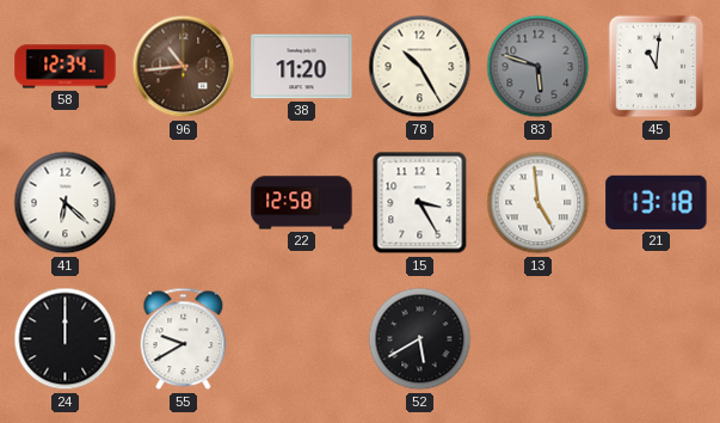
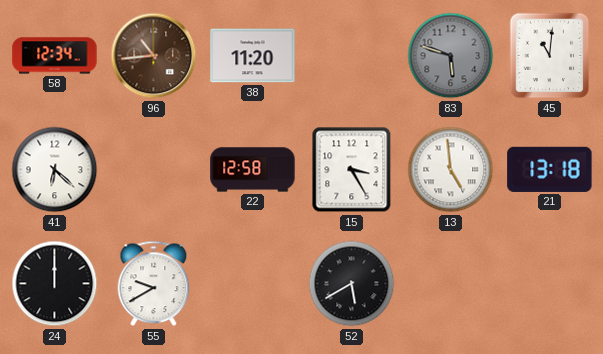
78: 10:25 -> none (420, 67)
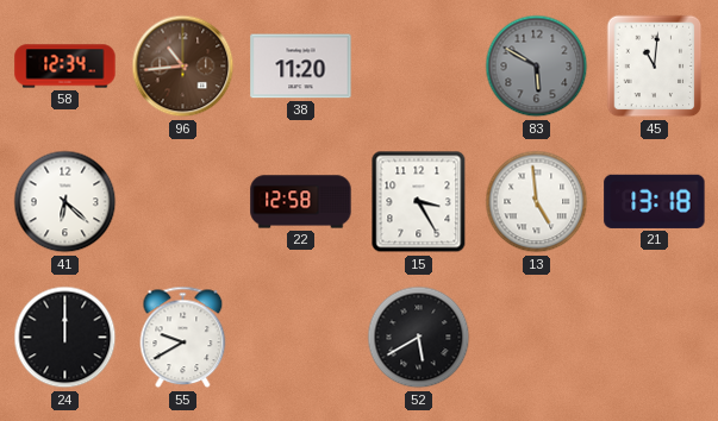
83: 5:48 -> 5:50 (537, 67)
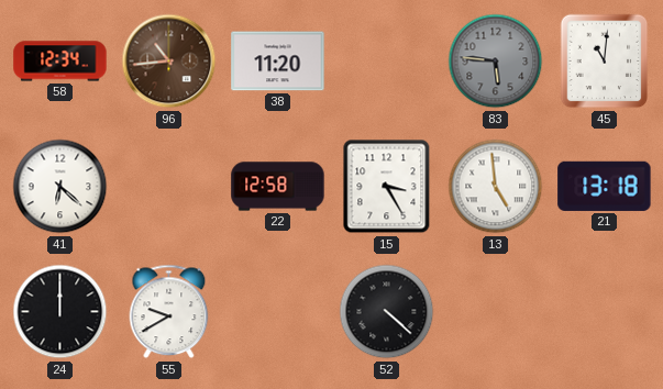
83: 5:50 -> 5:46 (496, 62)
52: 5:40 -> 4:22 (387, 312)
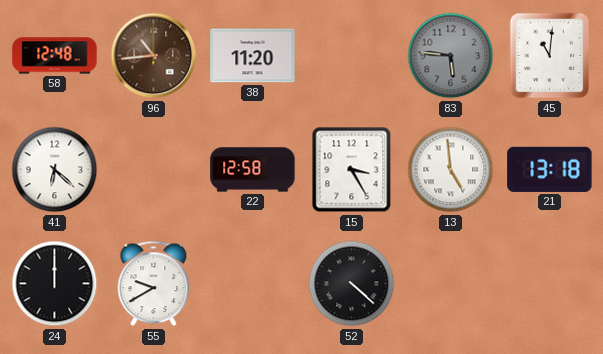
58: 12:34 -> 12:48 (55, 56)
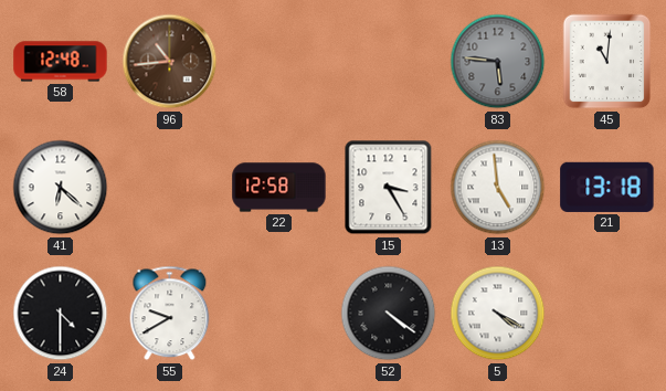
38: 11:20 -> none (253, 56)
24: 12:00 -> 4:30 (61, 314)
52: 4:22 -> 4:21 (389, 314)
5: none -> 4:20 (498, 314)
